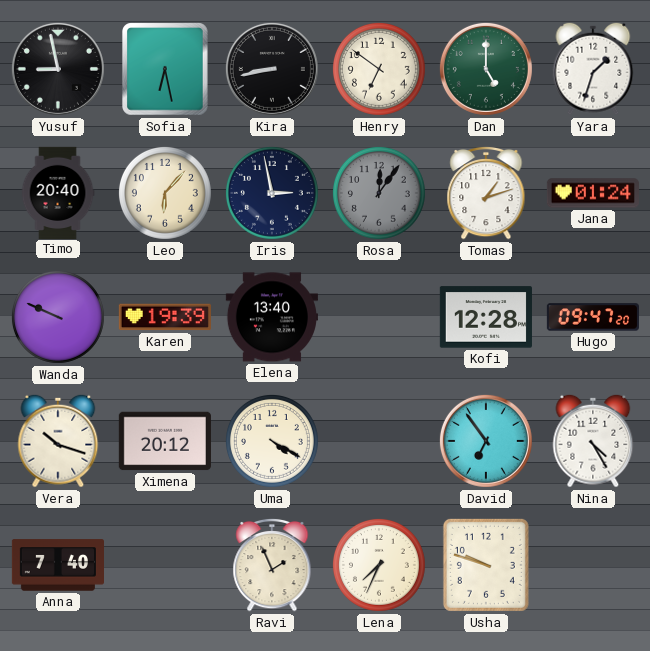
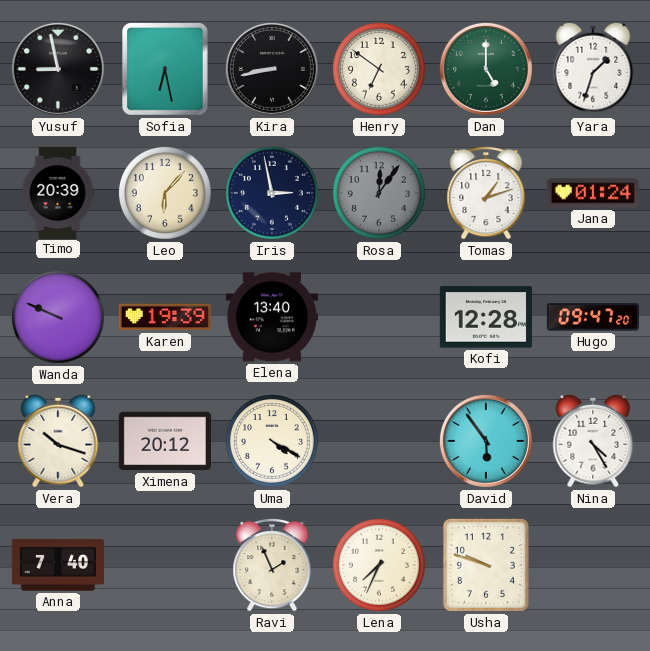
Timo: 20:40 -> 20:39 (58, 192)
David: 6:54 -> 5:54 (486, 441)
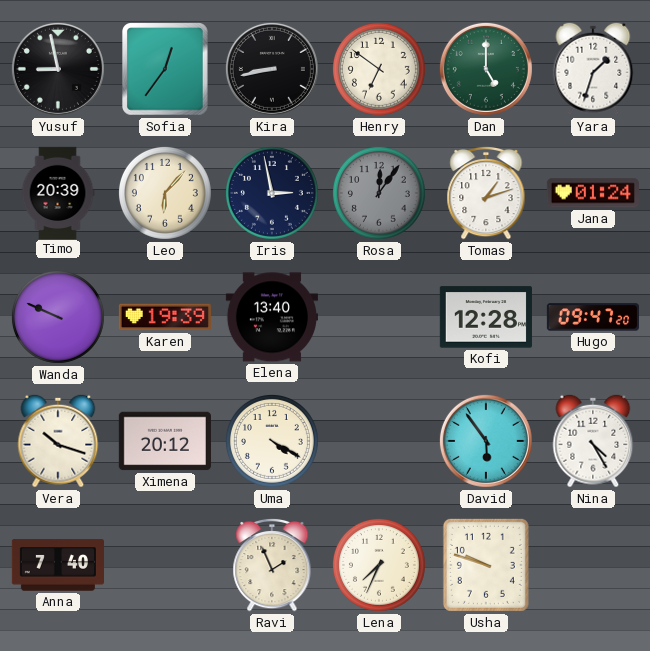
Sofia: 6:28 -> 12:36 (165, 69)
